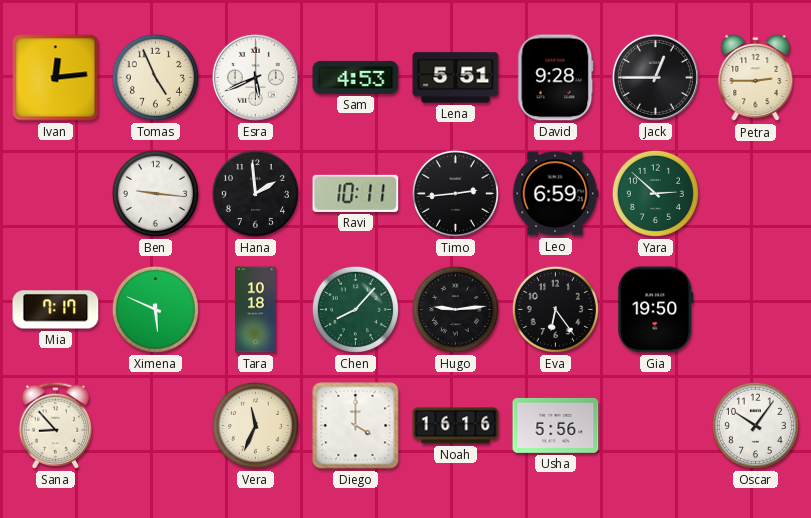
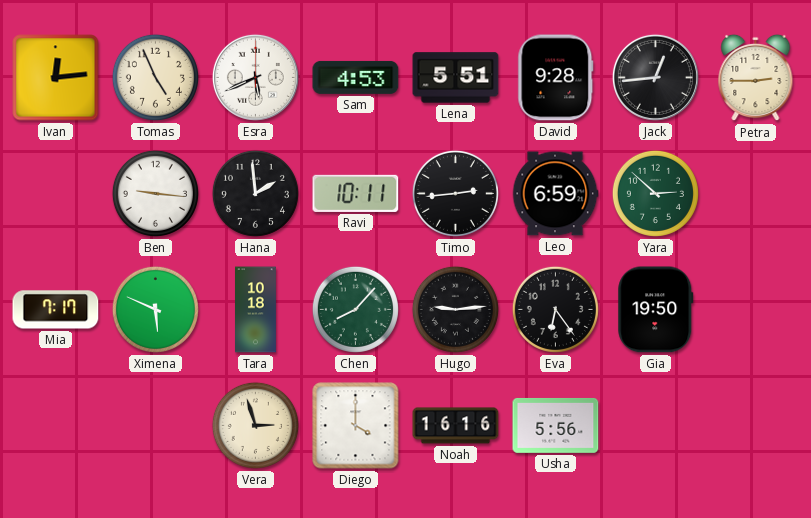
Jack: 12:45 -> 12:44 (655, 77)
Sana: 8:53 -> none (55, 425)
Vera: 11:34 -> 2:57 (255, 425)
Oscar: 10:06 -> none (755, 425)
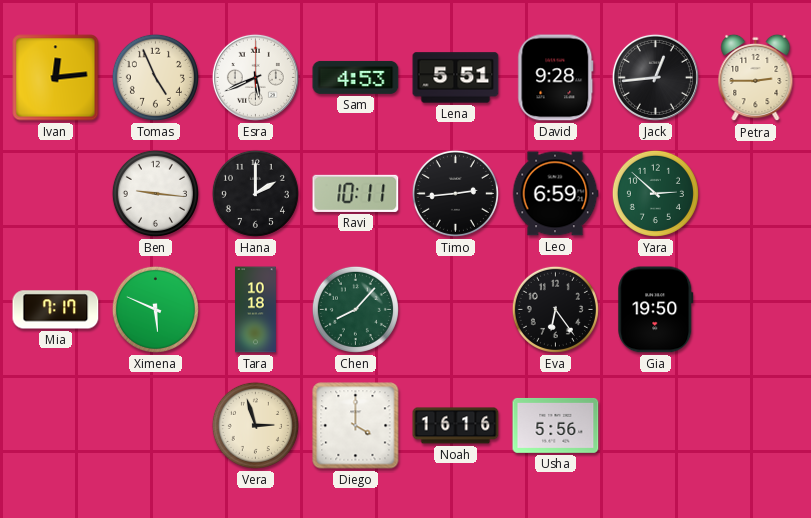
Hana: 1:59 -> 2:00 (255, 193)
Hugo: 9:14 -> none (455, 309)
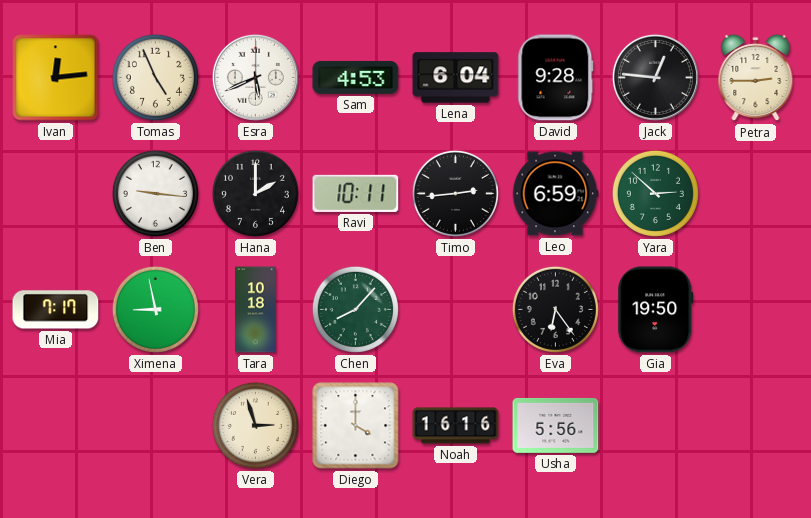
Lena: 5:51 -> 6:04 (456, 78)
Jack: 12:44 -> 12:46 (655, 77)
Ximena: 5:49 -> 8:58 (155, 309)
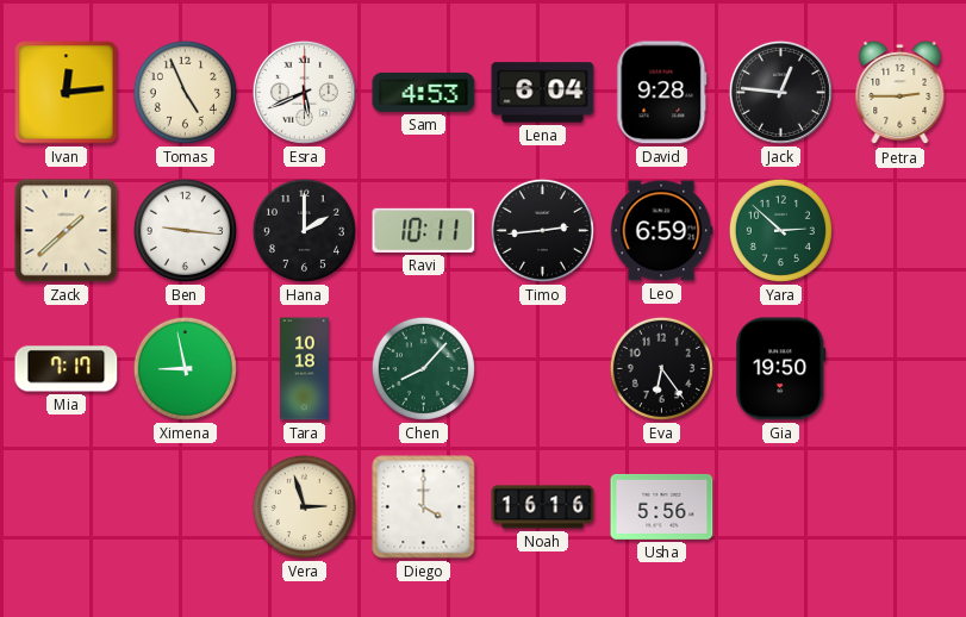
Zack: none -> 1:38 (67, 231)
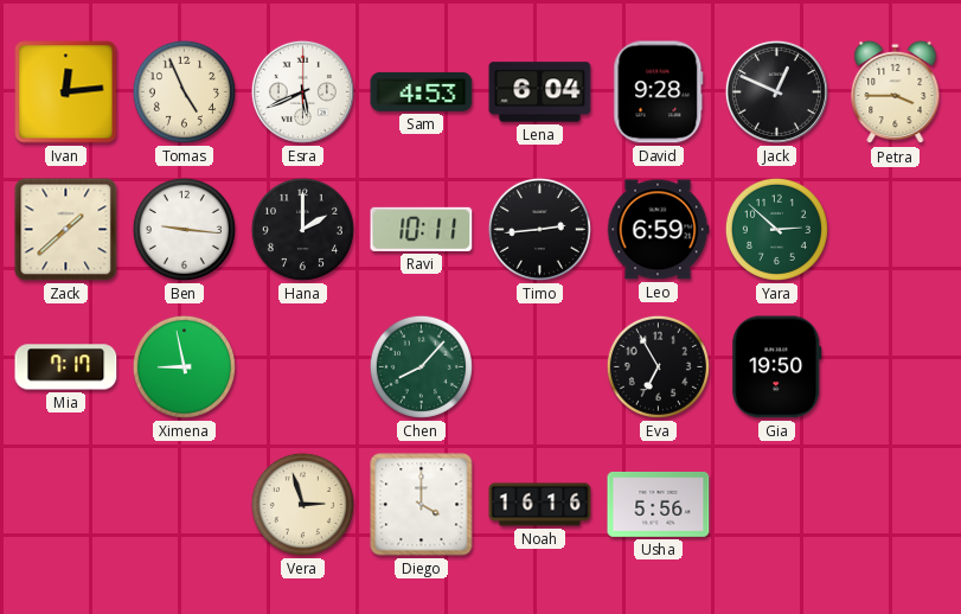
Jack: 12:46 -> 12:49 (776, 91)
Petra: 2:45 -> 3:45 (896, 92)
Tara: 10:18 -> none (305, 369)
Eva: 6:24 -> 6:55 (658, 366)
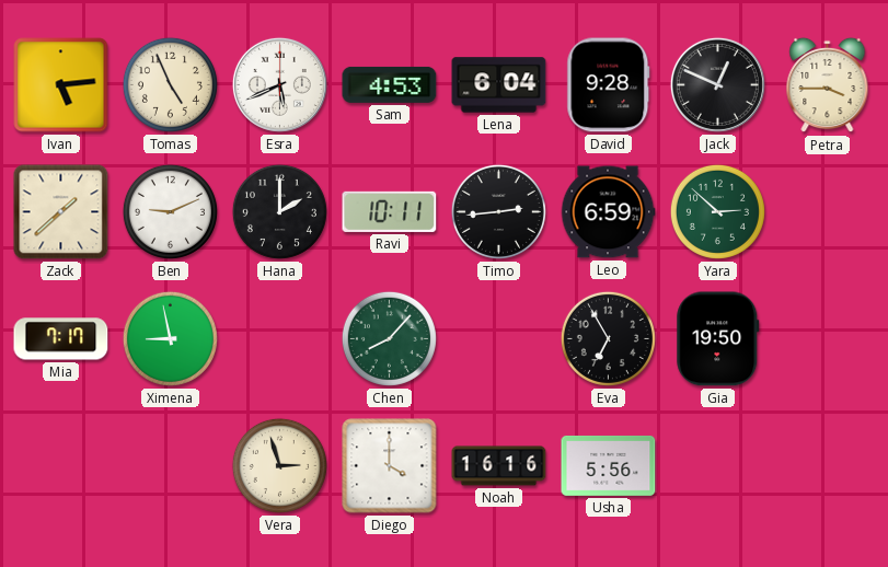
Ivan: 12:14 -> 5:14 (61, 85)
Ben: 9:16 -> 9:11 (170, 211)
